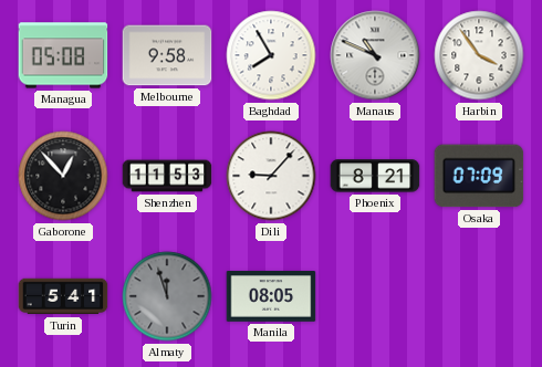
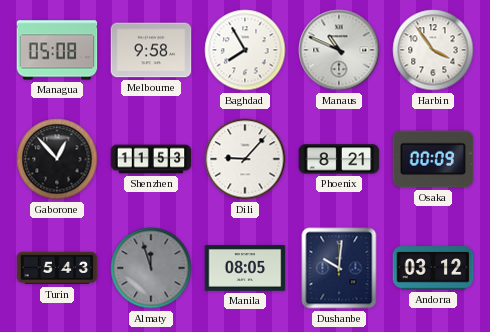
Osaka: 07:09 -> 00:09 (433, 159)
Turin: 5:41 -> 5:43 (57, 268)
Dushanbe: none -> 10:01 (339, 268)
Andorra: none -> 03:12 (433, 268)
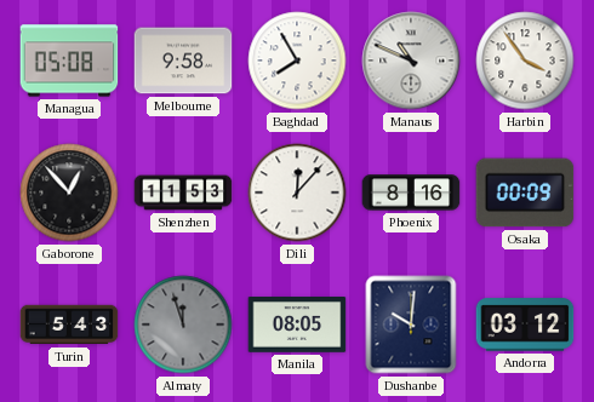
Dili: 9:07 -> 12:07 (297, 193)
Phoenix: 8:21 -> 8:16 (411, 193)
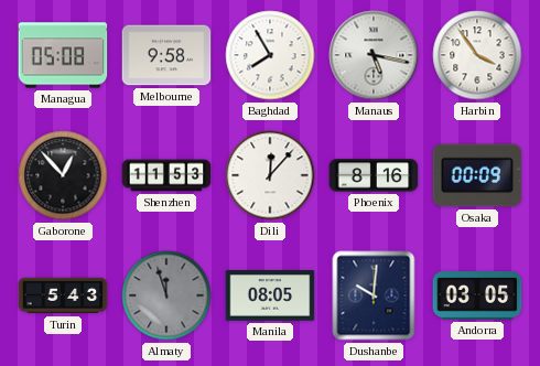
Manaus: 10:49 -> 5:17 (374, 55)
Andorra: 03:12 -> 03:05 (477, 295)
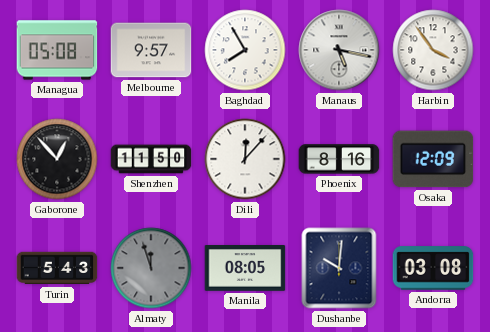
Melbourne: 9:58 -> 9:57 (151, 50)
Shenzhen: 11:53 -> 11:50 (151, 159)
Osaka: 00:09 -> 12:09 (433, 159)
Andorra: 03:05 -> 03:08 (433, 268)
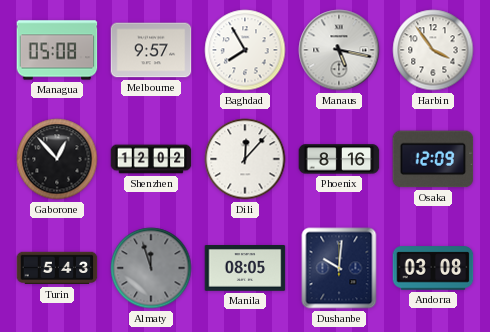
Shenzhen: 11:50 -> 12:02 (151, 159)
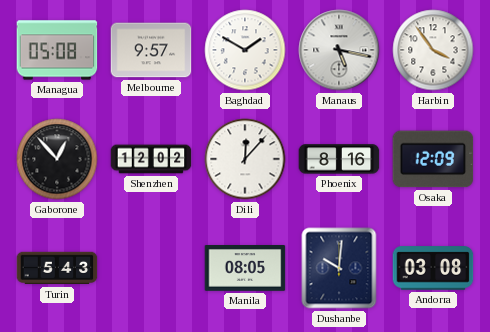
Baghdad: 7:55 -> 1:50 (245, 50)
Almaty: 11:57 -> none (151, 268)
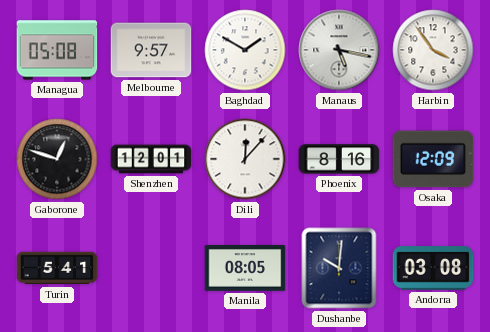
Gaborone: 12:53 -> 12:48 (57, 159)
Shenzhen: 12:02 -> 12:01 (151, 159)
Turin: 5:43 -> 5:41 (57, 268)
